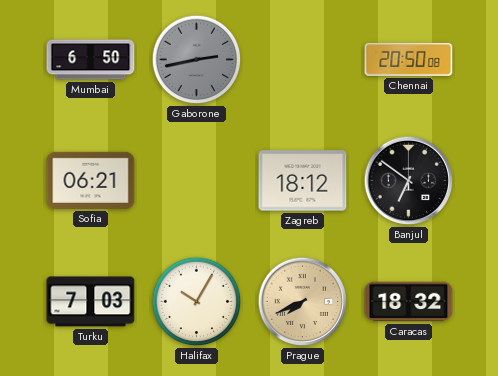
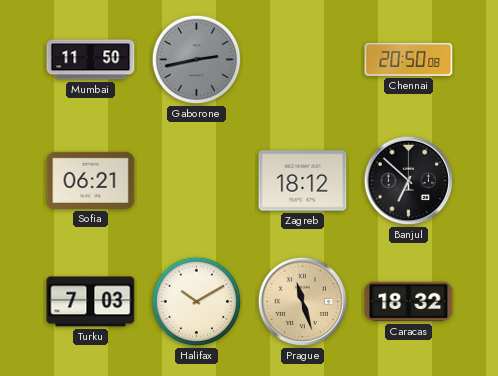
Mumbai: 6:50 -> 11:50 (91, 60)
Banjul: 6:51 -> 6:52 (409, 181)
Halifax: 10:05 -> 10:10 (197, 302)
Prague: 7:41 -> 11:27 (303, 302)
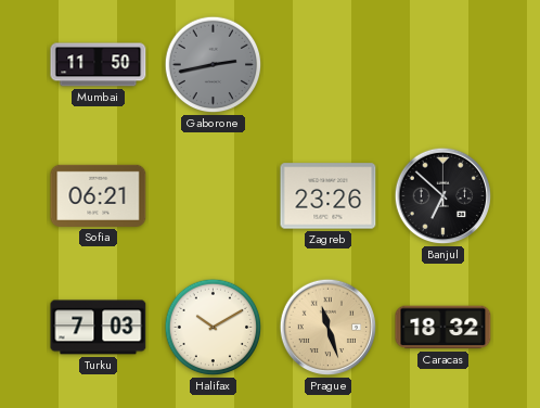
Chennai: 20:50 -> none (409, 59)
Zagreb: 18:12 -> 23:26 (329, 196)
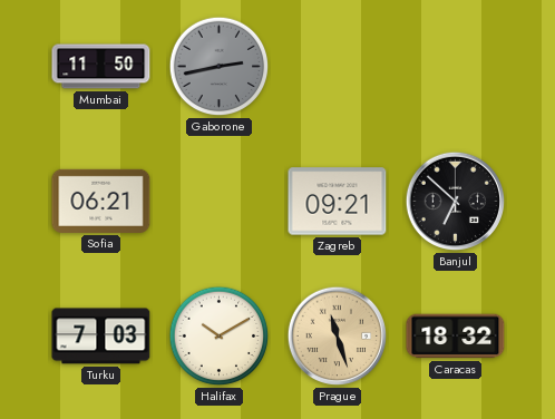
Zagreb: 23:26 -> 09:21 (338, 202)
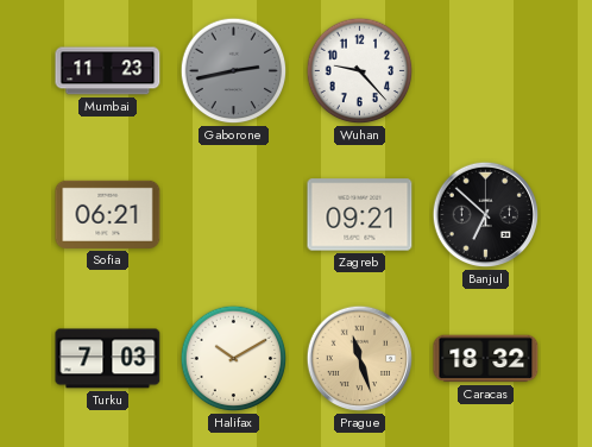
Mumbai: 11:50 -> 11:23 (108, 71)
Wuhan: none -> 9:23 (360, 71)
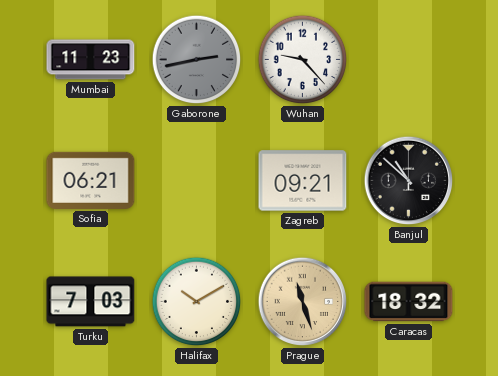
Banjul: 6:52 -> 10:52 (409, 181)
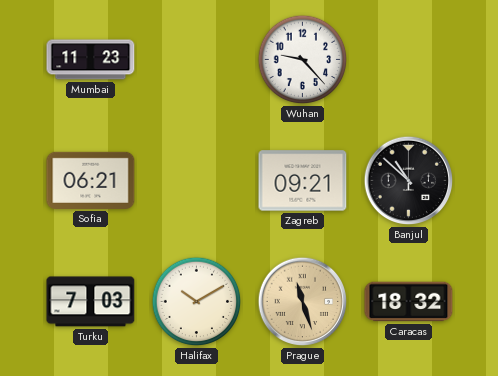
Gaborone: 2:43 -> none (197, 60)
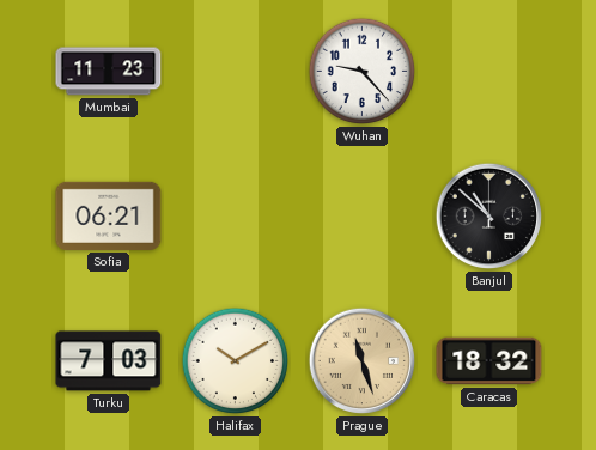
Zagreb: 09:21 -> none (303, 181)
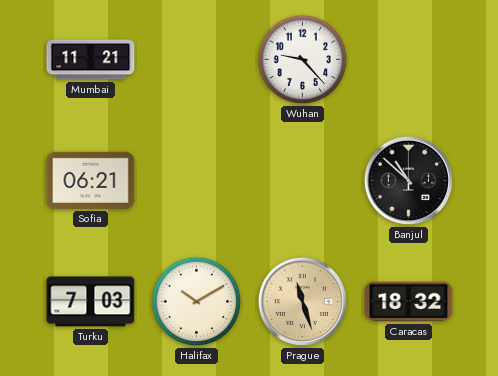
Mumbai: 11:23 -> 11:21 (91, 60)
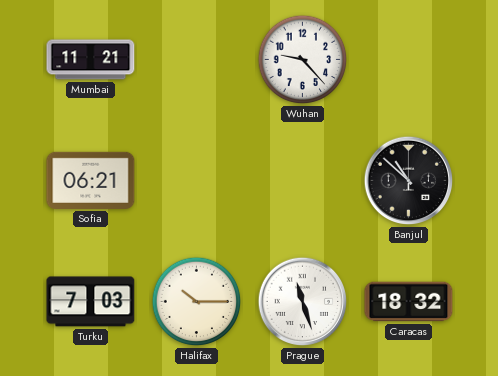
Halifax: 10:10 -> 10:15 (197, 302)
Prague dial: champagne -> white (303, 302)
